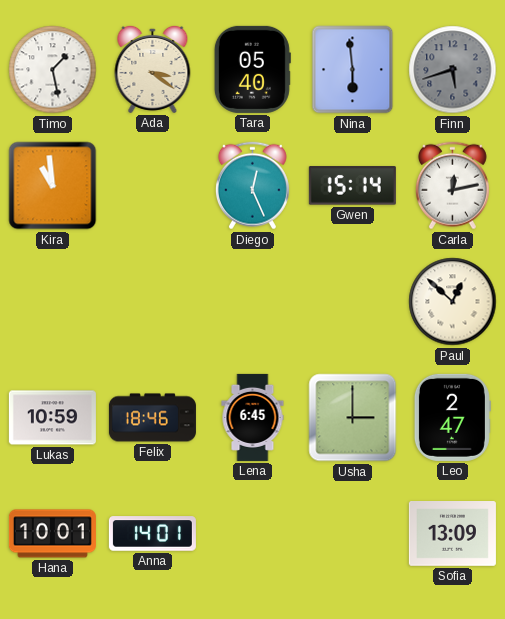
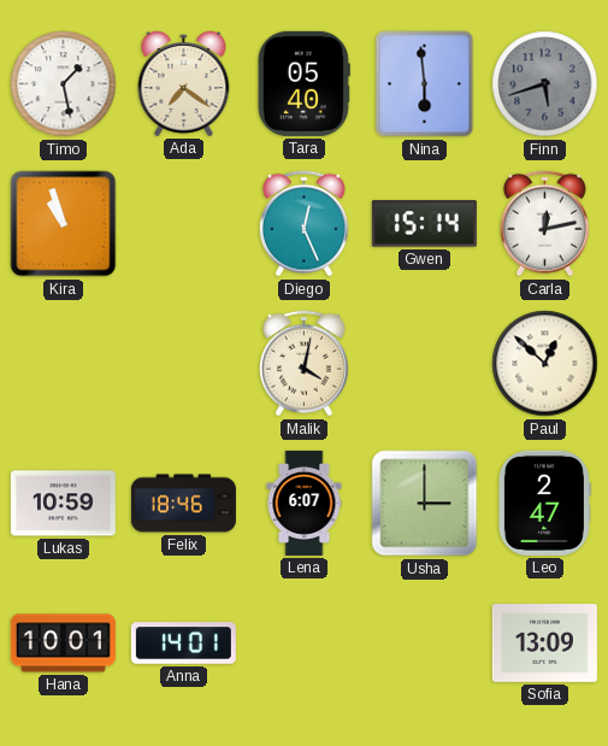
Ada: 3:21 -> 7:21 (184, 83)
Kira: 10:59 -> 10:57 (64, 224)
Malik: none -> 4:02 (303, 364)
Lena: 6:45 -> 6:07 (305, 503)
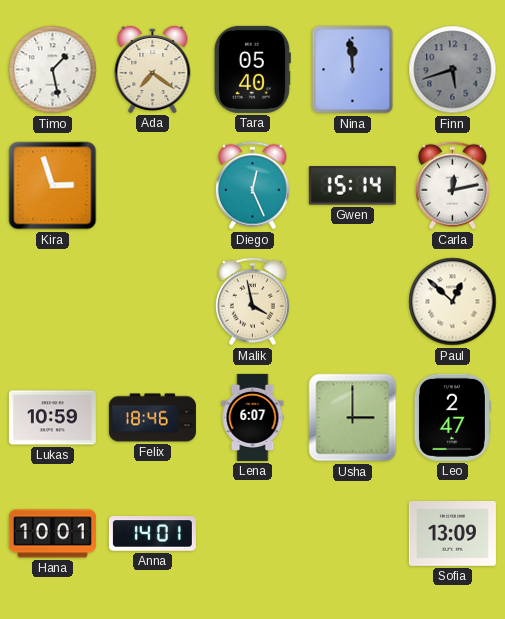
Nina: 5:59 -> 11:59 (353, 70)
Kira: 10:57 -> 2:57 (53, 186)
Malik: 4:02 -> 3:58 (252, 302)
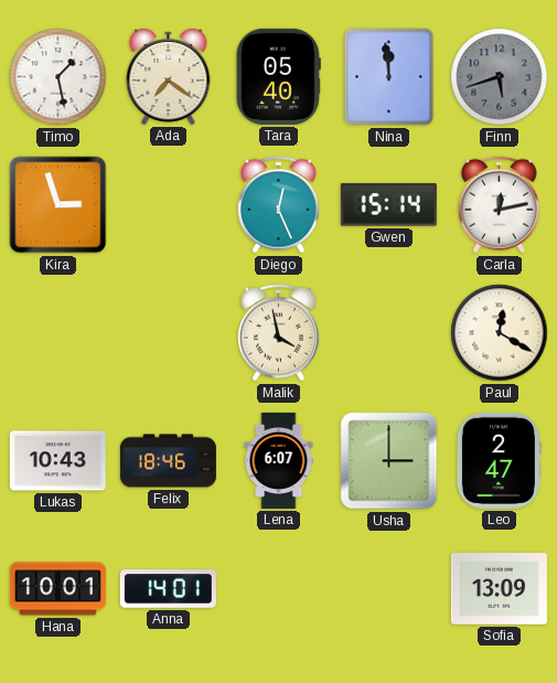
Paul: 12:52 -> 12:20 (500, 333)
Lukas: 10:59 -> 10:43 (57, 461)
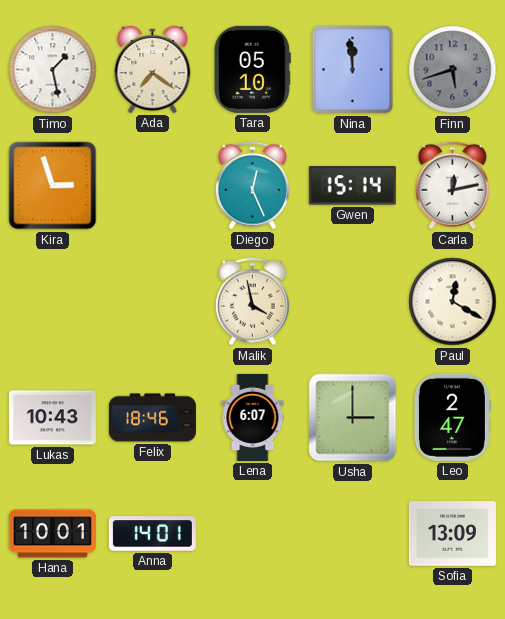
Tara: 05:40 -> 05:10 (252, 69)
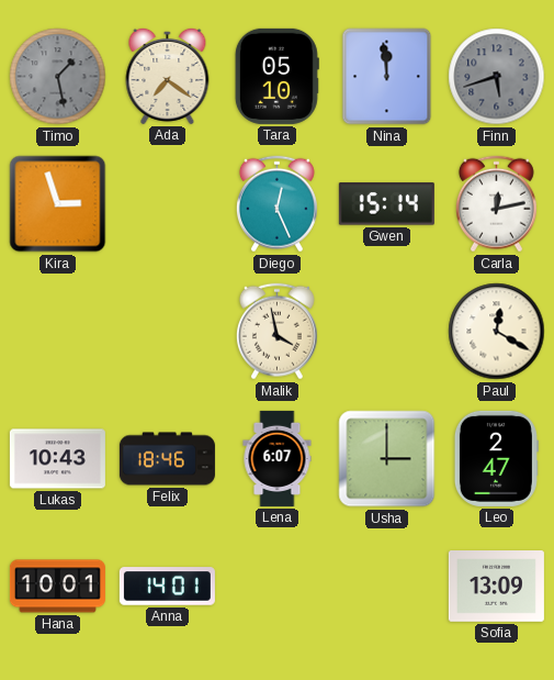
Timo dial: white -> grey (58, 77)
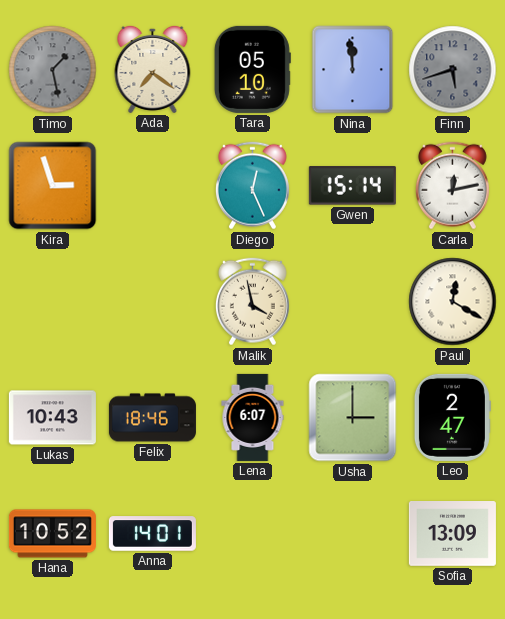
Hana: 10:01 -> 10:52 (52, 534)
